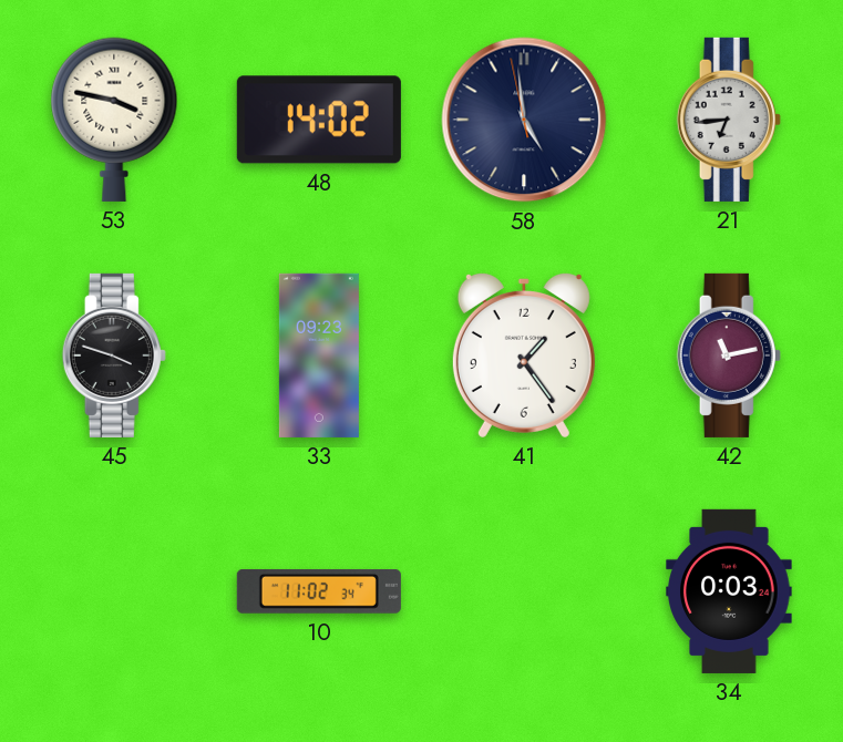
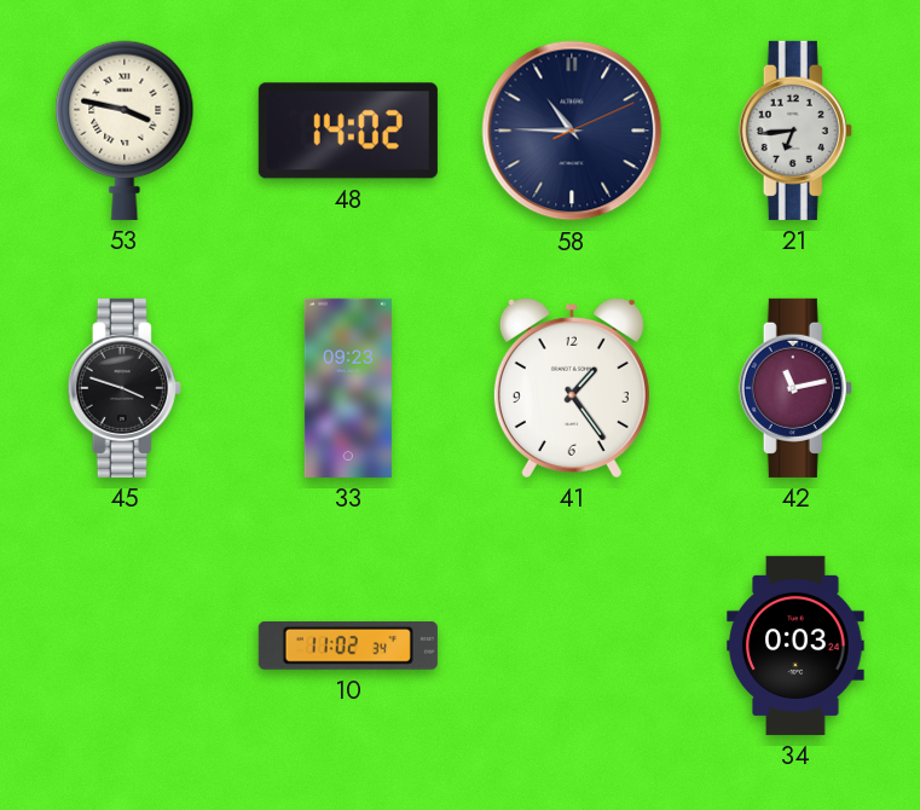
58: 4:58 -> 10:45 (572, 131)
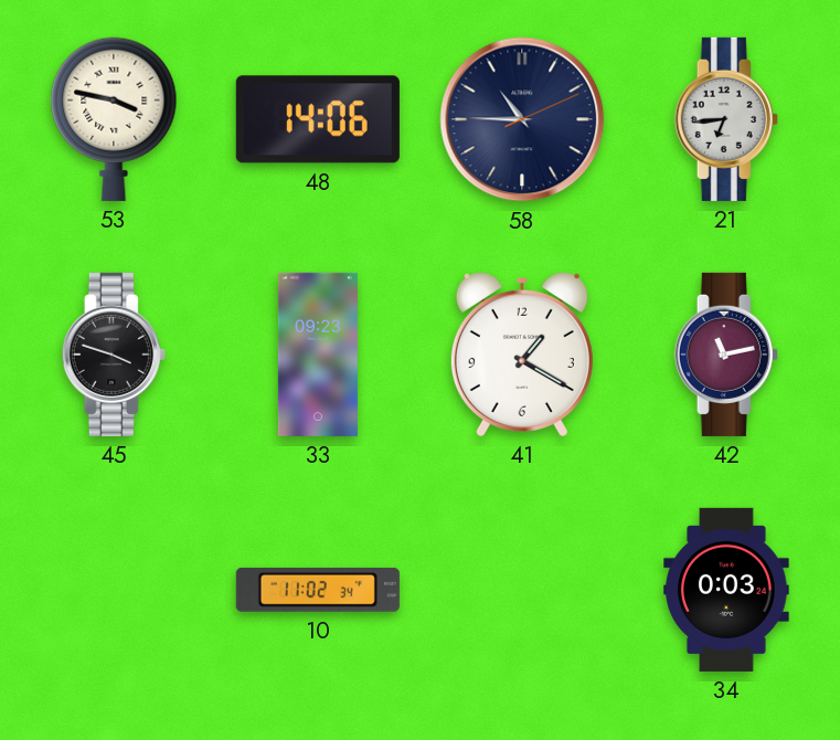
48: 14:02 -> 14:06 (318, 119)
41: 1:24 -> 1:20 (522, 353)
